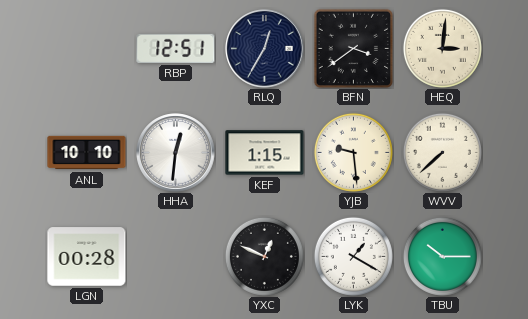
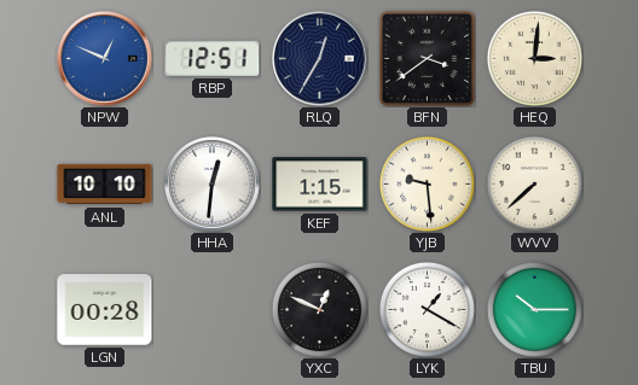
NPW: none -> 12:49 (105, 59)
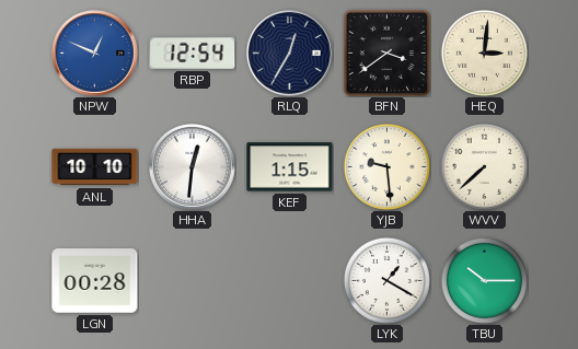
RBP: 12:51 -> 12:54 (193, 53)
YXC: 12:49 -> none (319, 309)
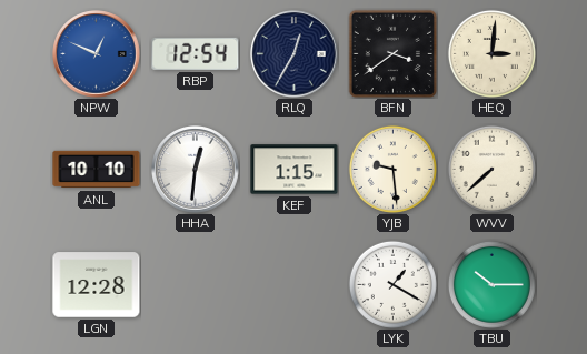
LGN: 00:28 -> 12:28 (97, 285)
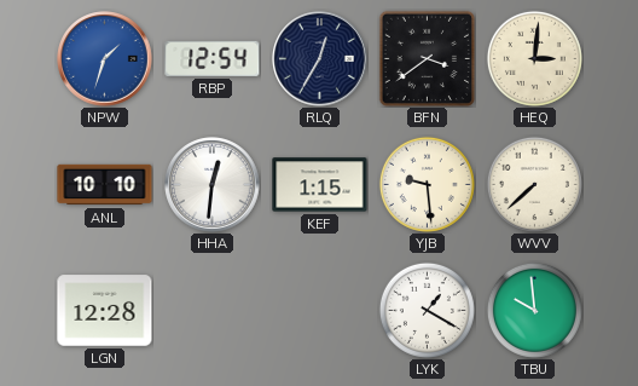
NPW: 12:49 -> 1:33 (105, 59)
TBU: 10:15 -> 9:59 (534, 310)
